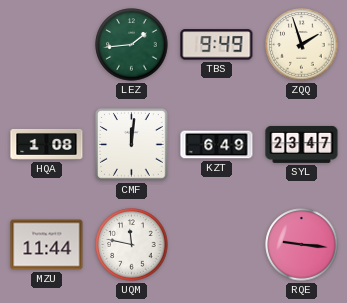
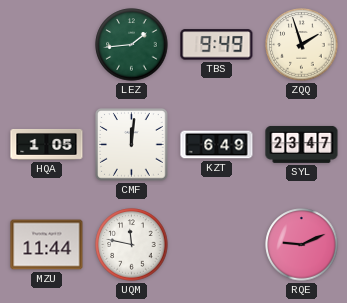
HQA: 1:08 -> 1:05 (47, 144)
RQE: 9:16 -> 9:11 (302, 245)
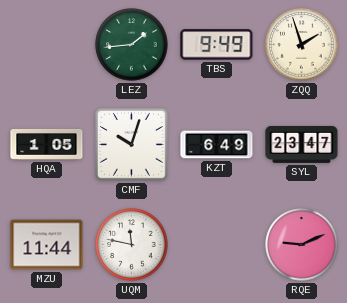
CMF: 12:01 -> 10:03 (132, 145)
